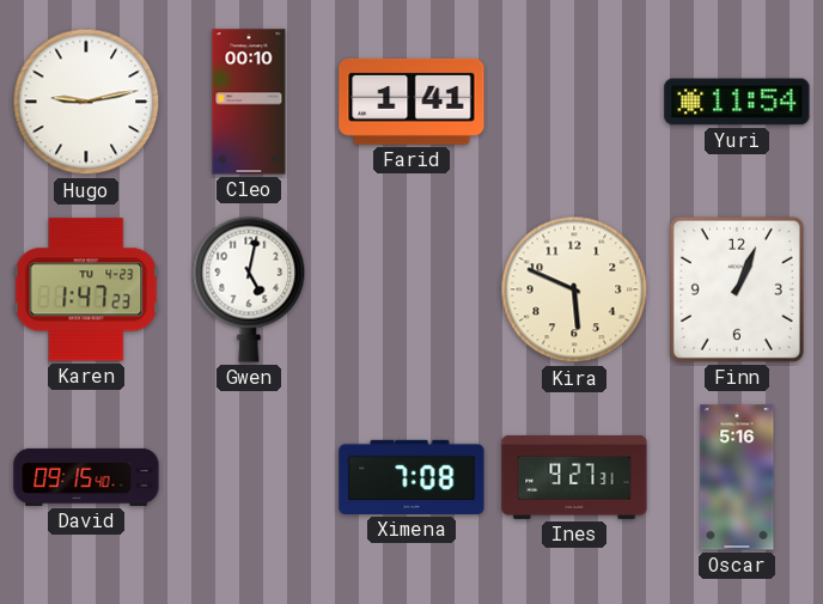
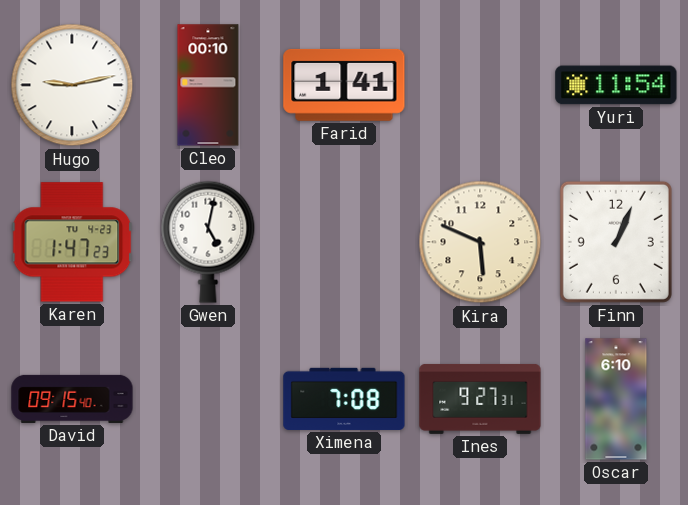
Oscar: 5:16 -> 6:10 (616, 399)
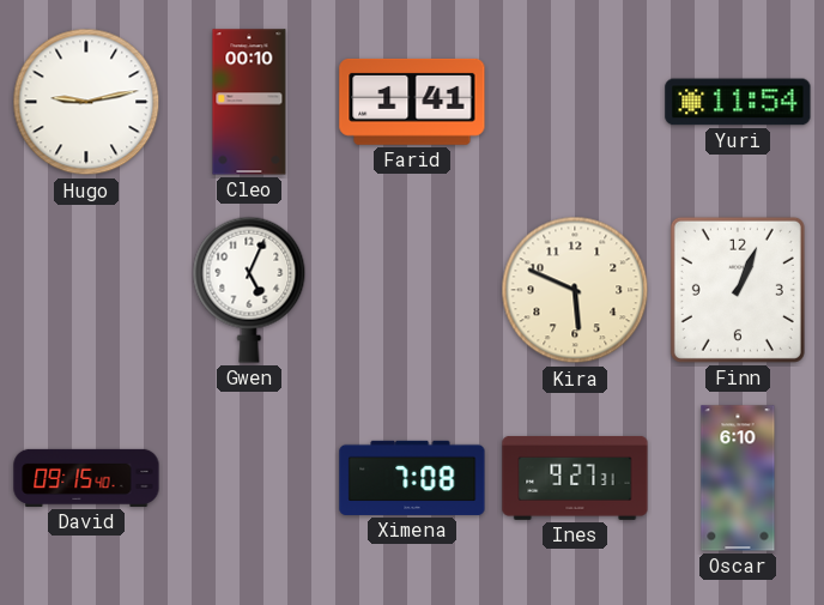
Karen: 1:47 -> none (72, 242)
Gwen: 5:02 -> 5:04 (249, 290)
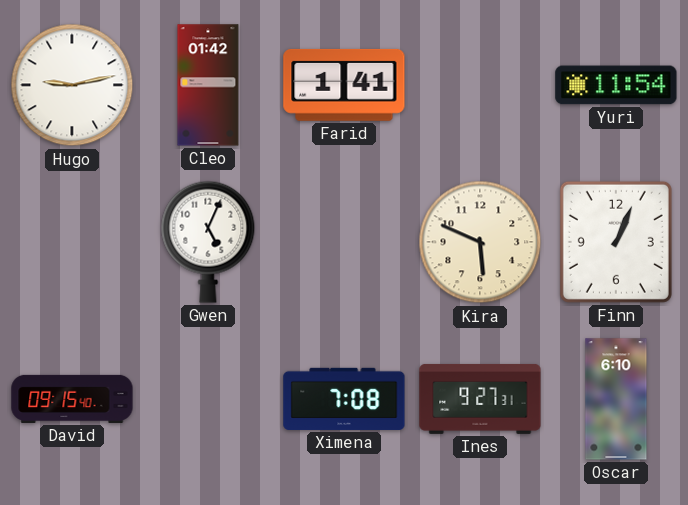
Cleo: 00:10 -> 01:42 (208, 85)
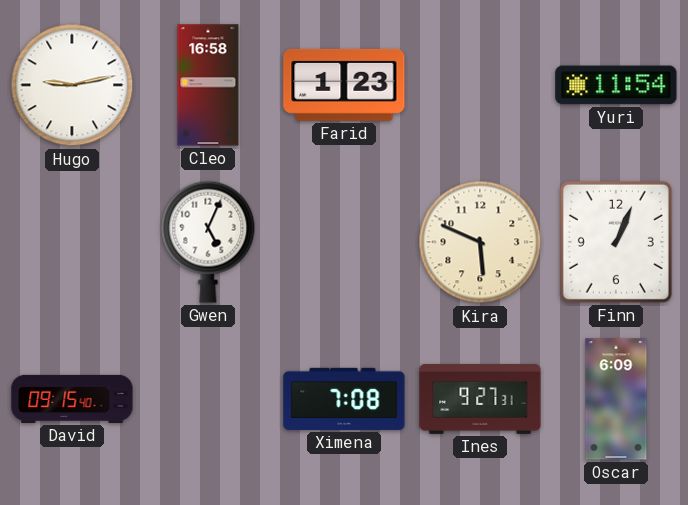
Cleo: 01:42 -> 16:58 (208, 85)
Farid: 1:41 -> 1:23 (344, 85)
Oscar: 6:10 -> 6:09 (616, 399)
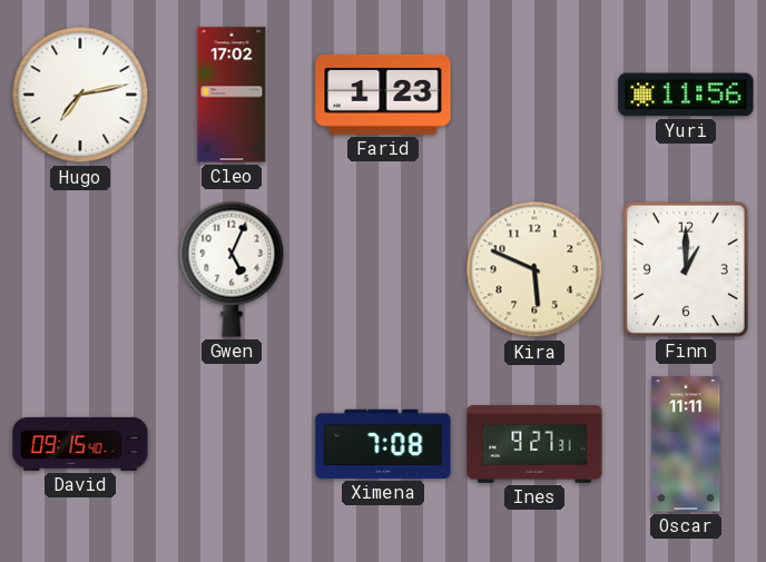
Hugo: 9:13 -> 7:13 (80, 95)
Cleo: 16:58 -> 17:02 (232, 95)
Yuri: 11:54 -> 11:56 (686, 95)
Finn: 1:04 -> 1:00 (686, 269)
Oscar: 6:09 -> 11:11 (686, 444)
